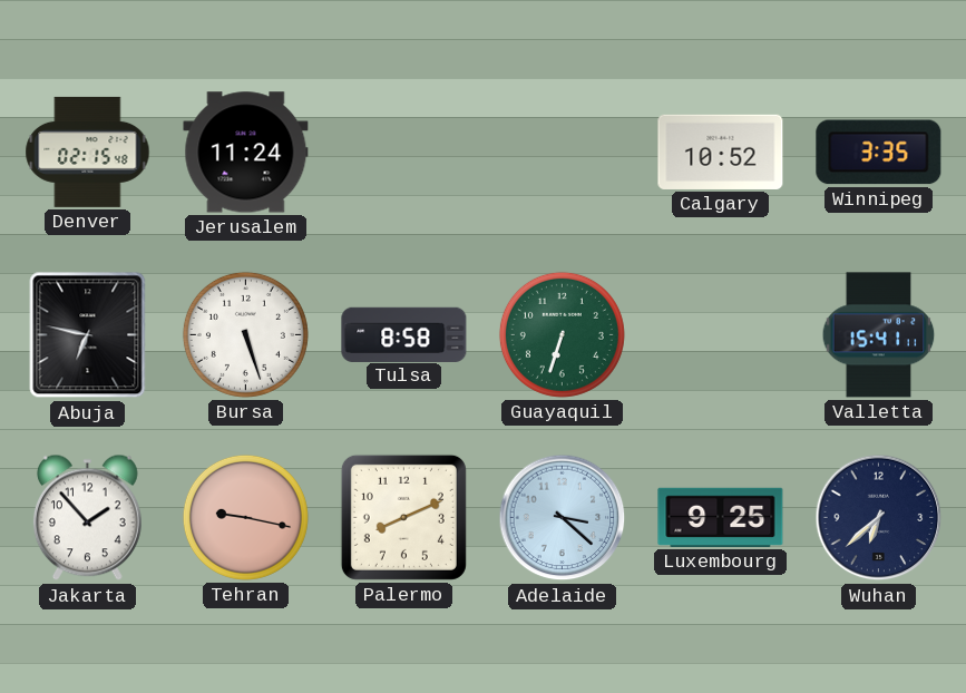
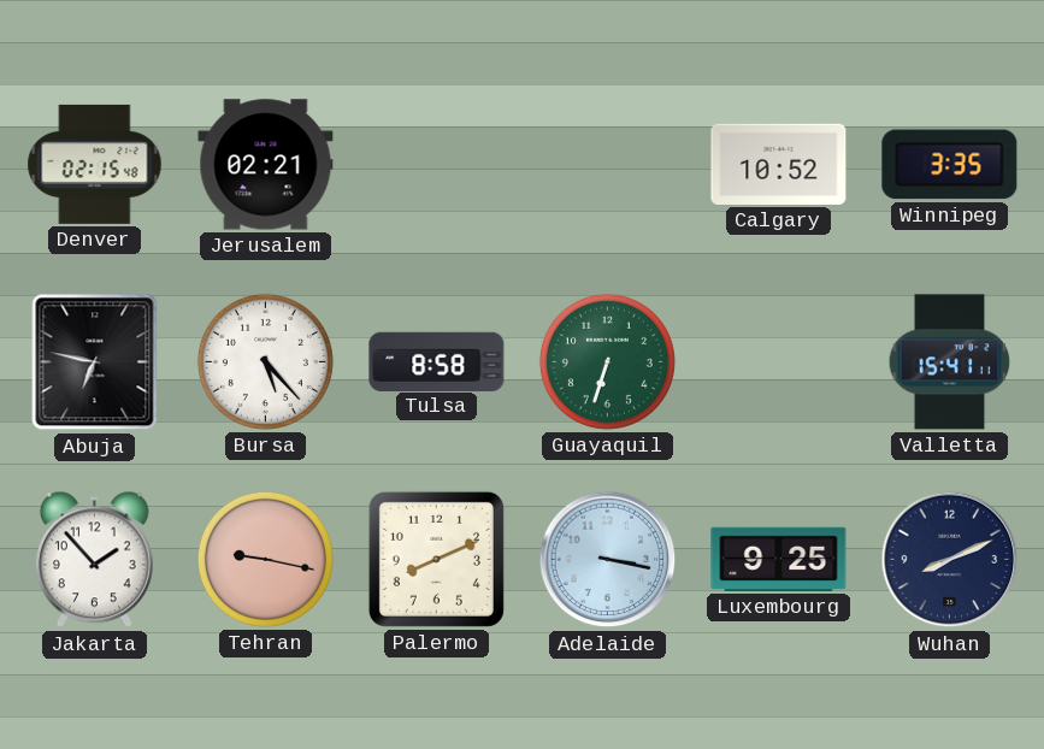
Jerusalem: 11:24 -> 02:21 (266, 165)
Bursa: 5:27 -> 5:23 (265, 361)
Adelaide: 3:22 -> 3:17 (608, 560)
Wuhan: 6:38 -> 8:11 (950, 560)
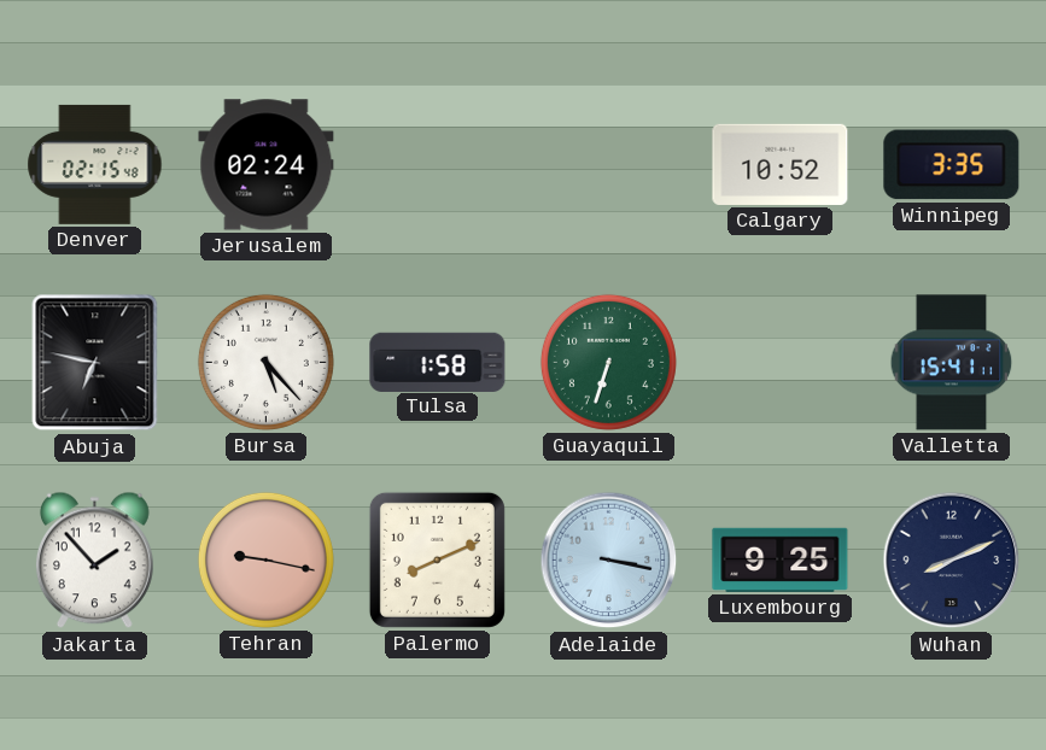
Jerusalem: 02:21 -> 02:24 (267, 165)
Tulsa: 8:58 -> 1:58 (438, 362)
